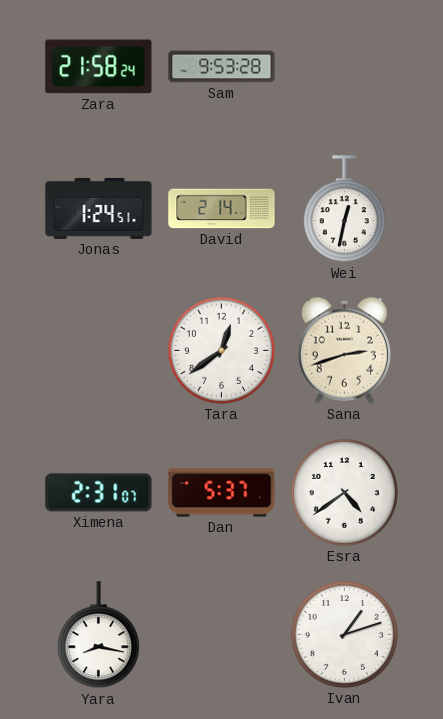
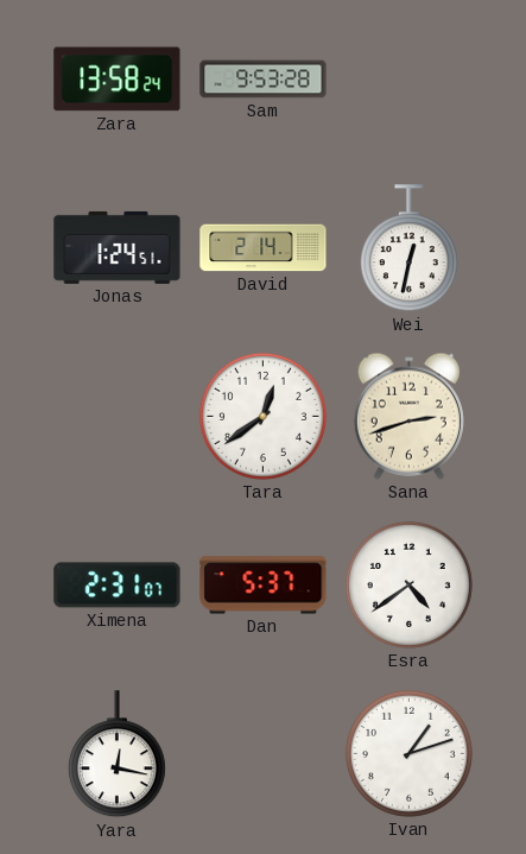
Zara: 21:58 -> 13:58 (118, 80)
Yara: 8:17 -> 12:17 (116, 754)
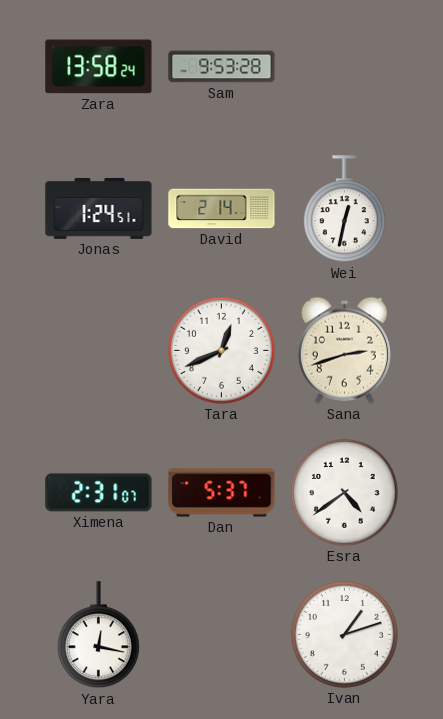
Tara: 12:39 -> 12:41 (221, 350)
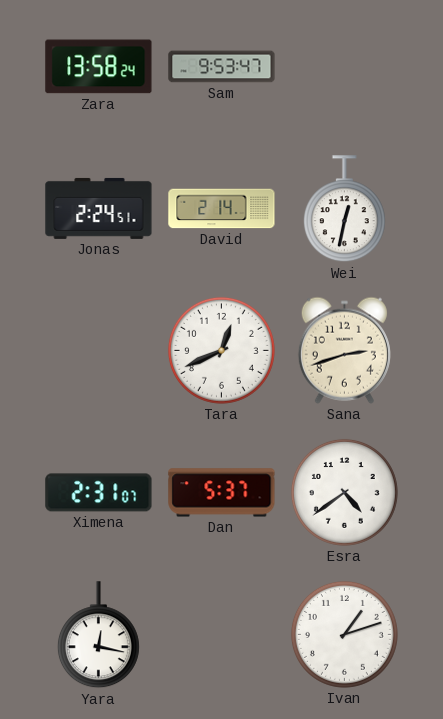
Sam: 9:53:28 -> 9:53:47 (222, 67)
Jonas: 1:24 -> 2:24 (99, 208)
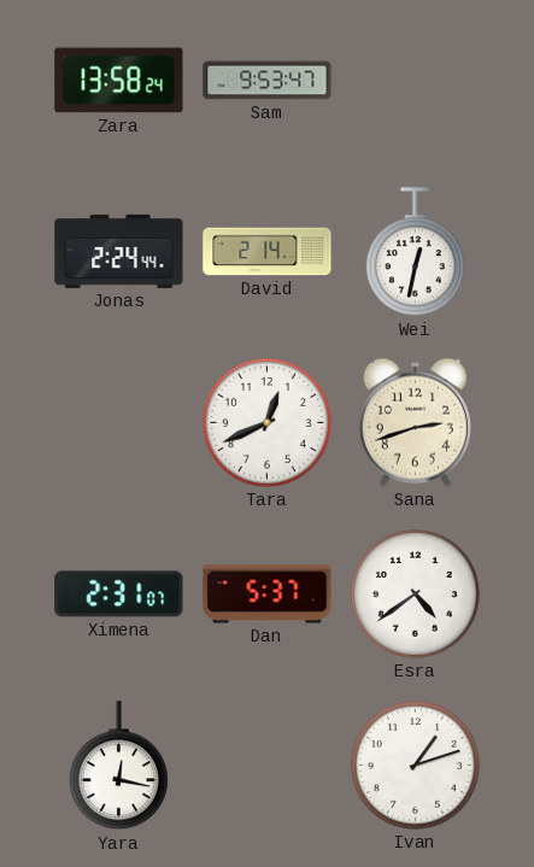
Jonas: 2:24:51 -> 2:24:44 (119, 251)
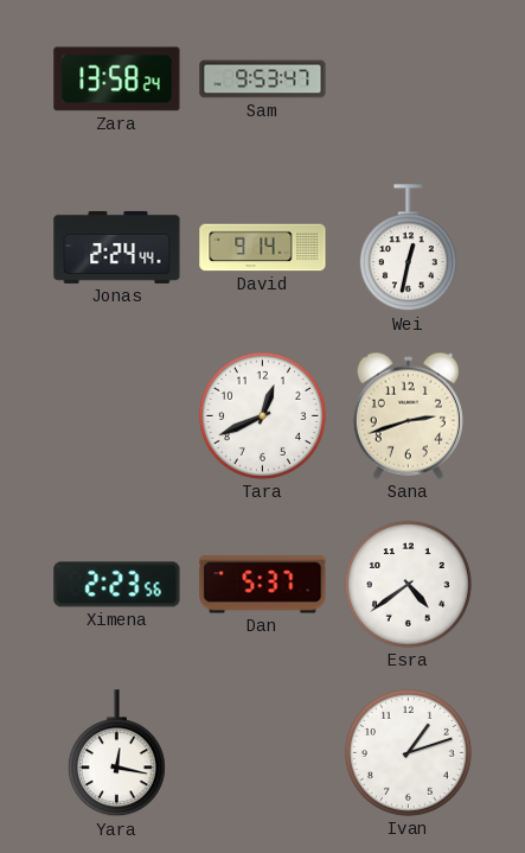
David: 2:14 -> 9:14 (263, 248)
Ximena: 2:31 -> 2:23 (117, 585)
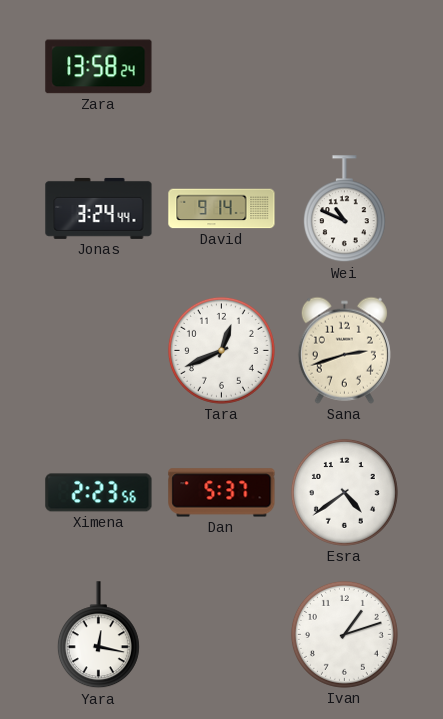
Sam: 9:53 -> none (263, 79)
Jonas: 2:24 -> 3:24 (99, 208)
Wei: 12:32 -> 10:49 (344, 209)
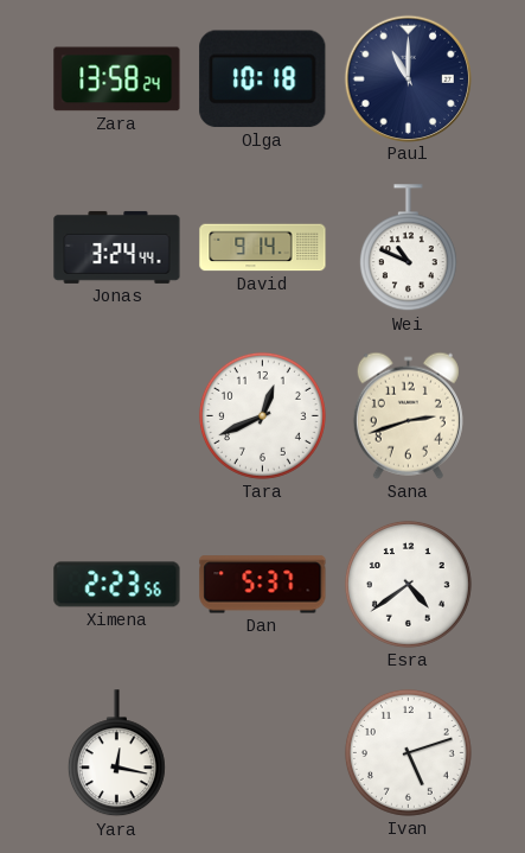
Olga: none -> 10:18 (263, 79)
Paul: none -> 11:00 (408, 78)
Ivan: 1:12 -> 5:12 (408, 752)
